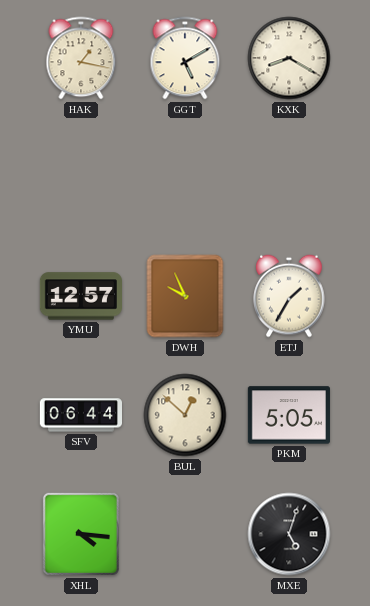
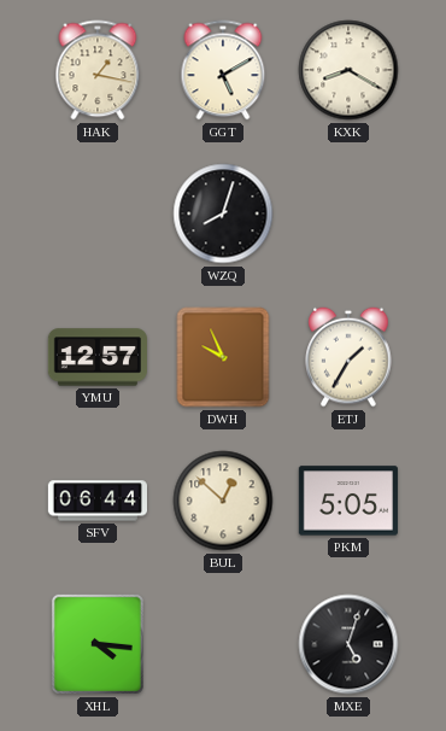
WZQ: none -> 8:03 (223, 214)
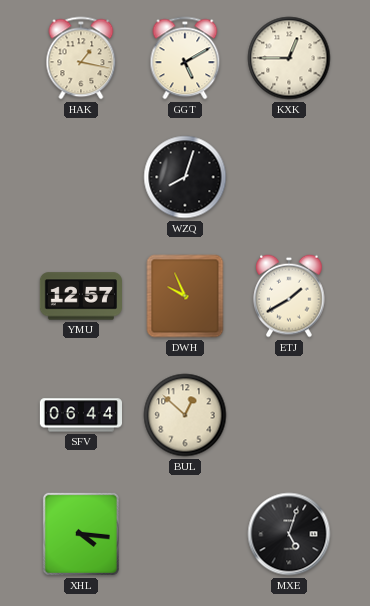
KXK: 8:20 -> 12:45 (289, 58)
ETJ: 1:35 -> 1:40 (289, 296)
PKM: 5:05 -> none (348, 501)
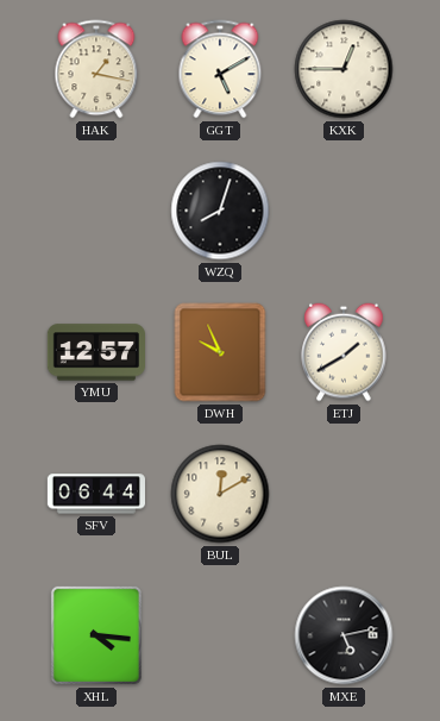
BUL: 12:52 -> 12:10 (220, 494)
MXE: 5:03 -> 5:13 (344, 635)
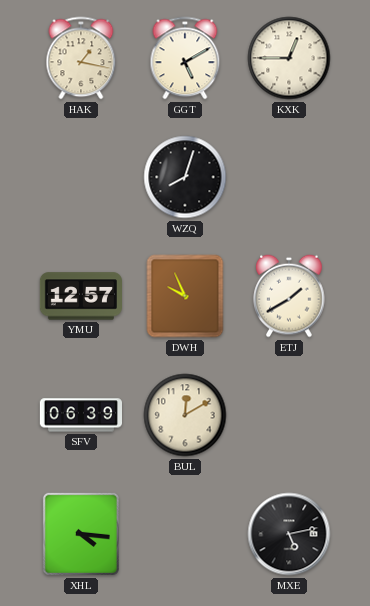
SFV: 06:44 -> 06:39 (80, 415)
